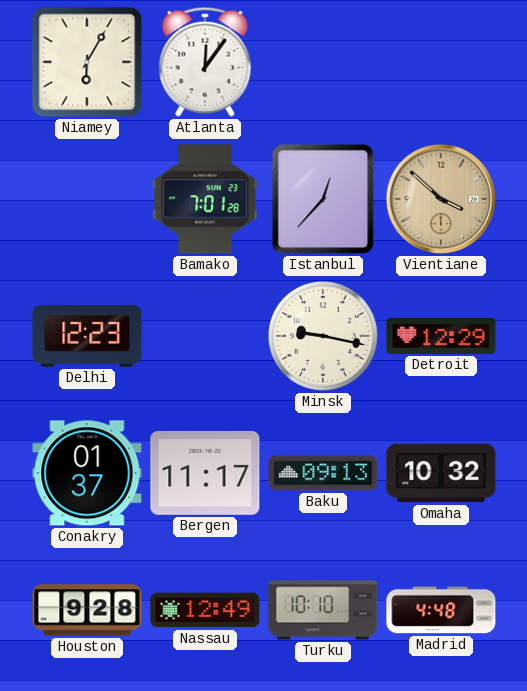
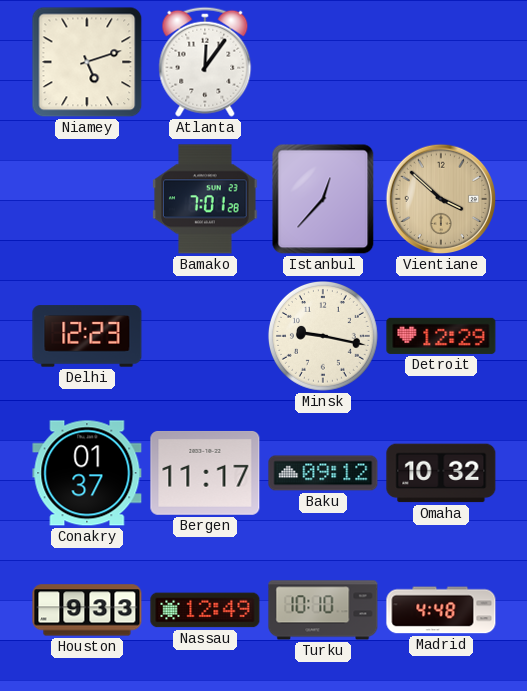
Niamey: 6:05 -> 5:12 (87, 62)
Baku: 09:13 -> 09:12 (323, 473)
Houston: 9:28 -> 9:33 (87, 610)
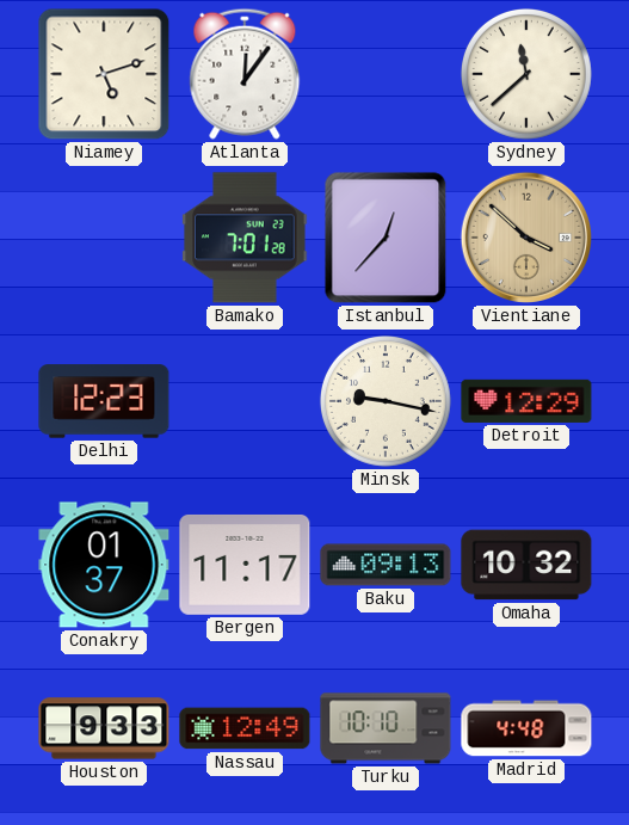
Sydney: none -> 11:38 (526, 74)
Baku: 09:12 -> 09:13 (386, 565)
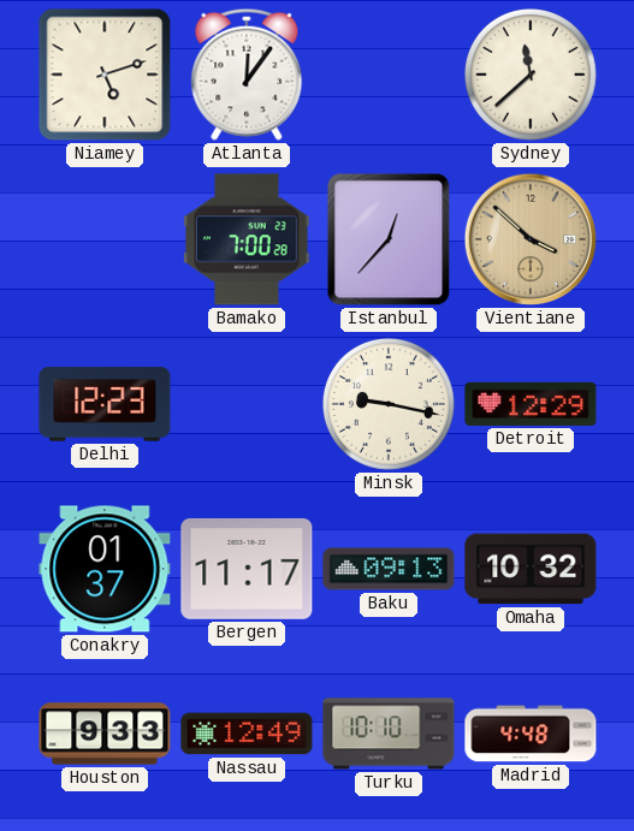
Bamako: 7:01 -> 7:00 (247, 239)
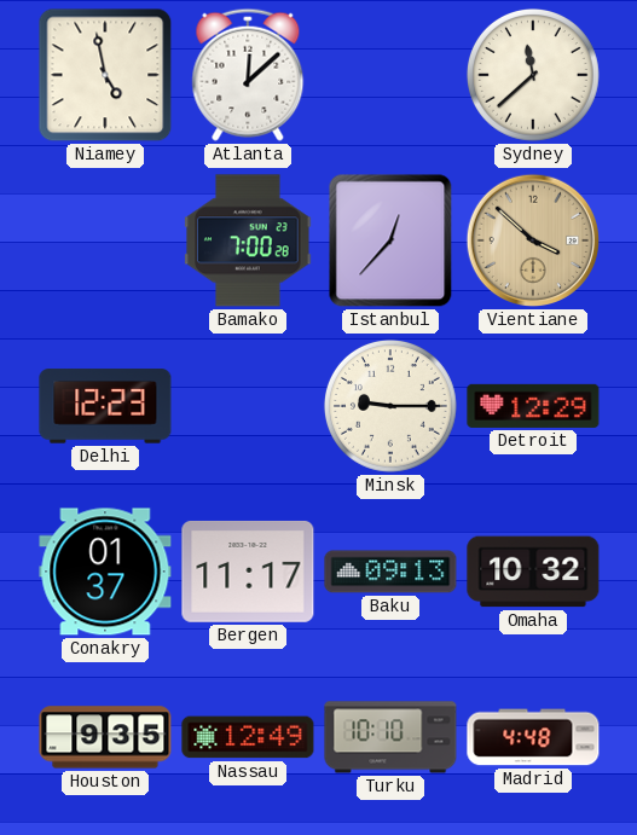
Niamey: 5:12 -> 4:58 (105, 75)
Atlanta: 12:06 -> 12:08 (248, 75)
Minsk: 9:17 -> 9:15 (390, 406)
Houston: 9:33 -> 9:35 (105, 737)
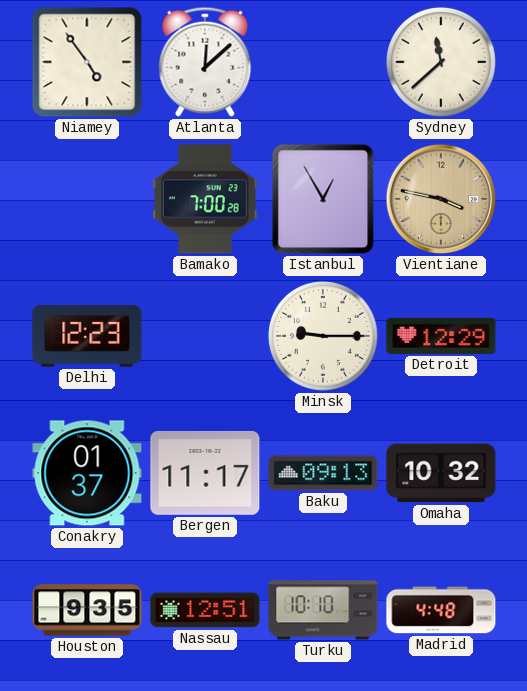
Niamey: 4:58 -> 4:54 (87, 62)
Istanbul: 12:37 -> 12:55 (323, 199)
Vientiane: 3:52 -> 3:47 (441, 199)
Nassau: 12:49 -> 12:51 (205, 610)
